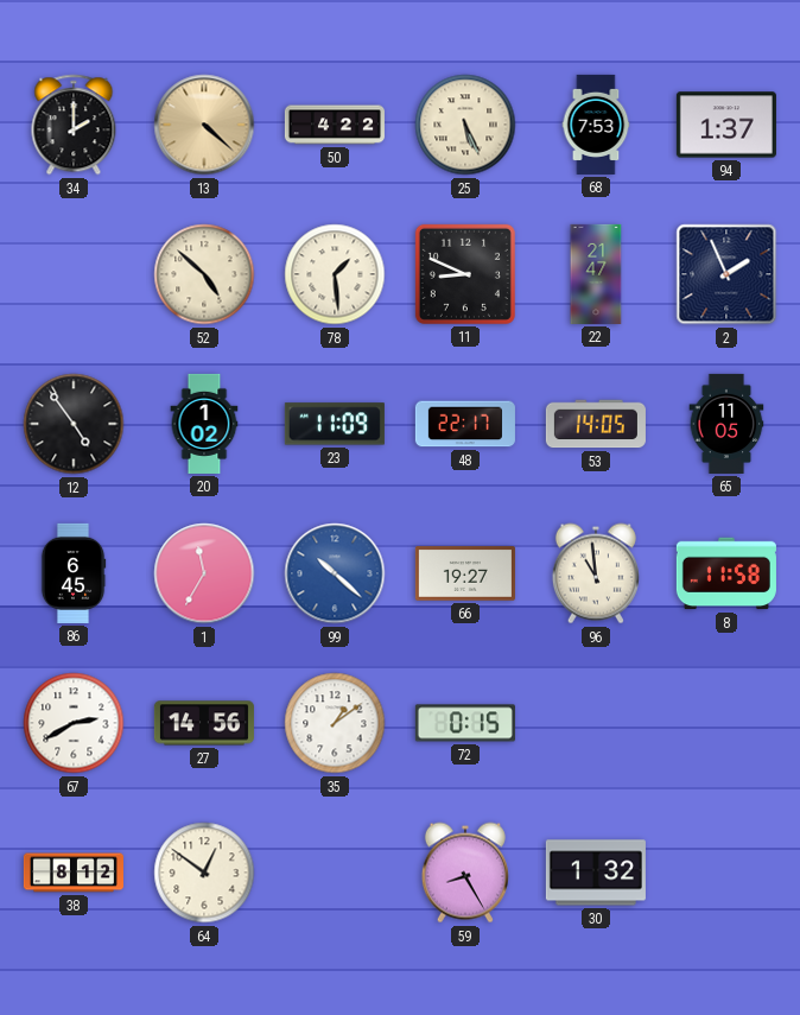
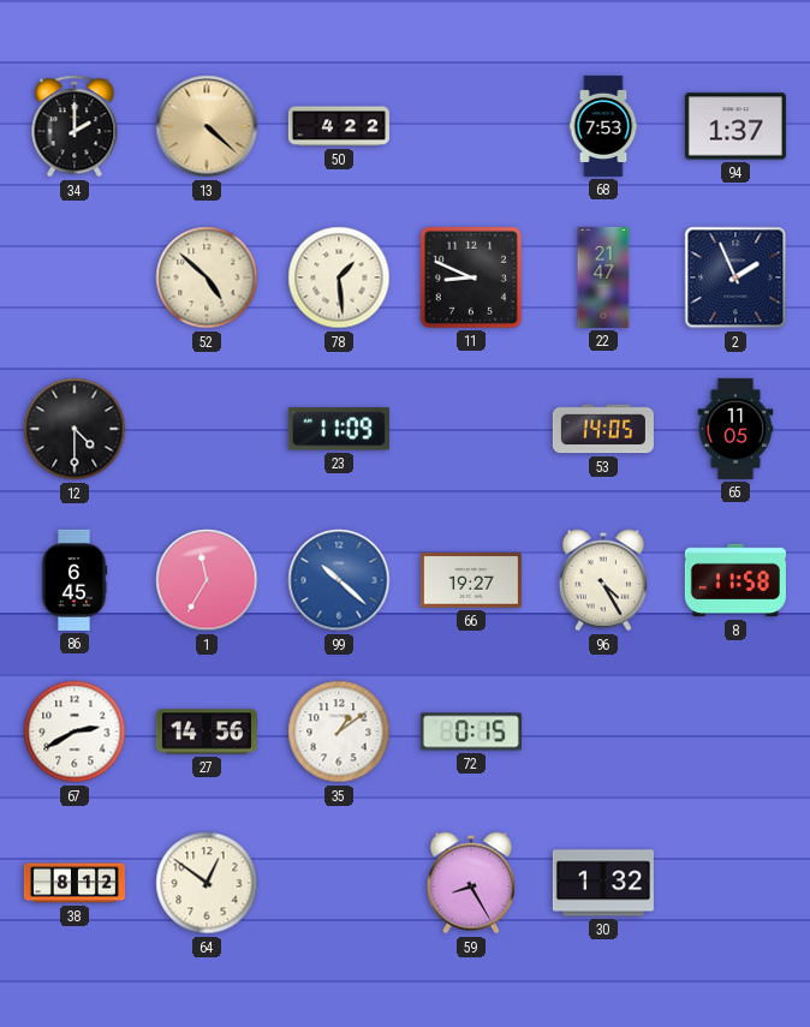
25: 5:26 -> none (465, 125)
12: 4:54 -> 4:30 (75, 429)
20: 1:02 -> none (204, 424)
48: 22:17 -> none (465, 424)
96: 10:59 -> 4:25 (603, 580)
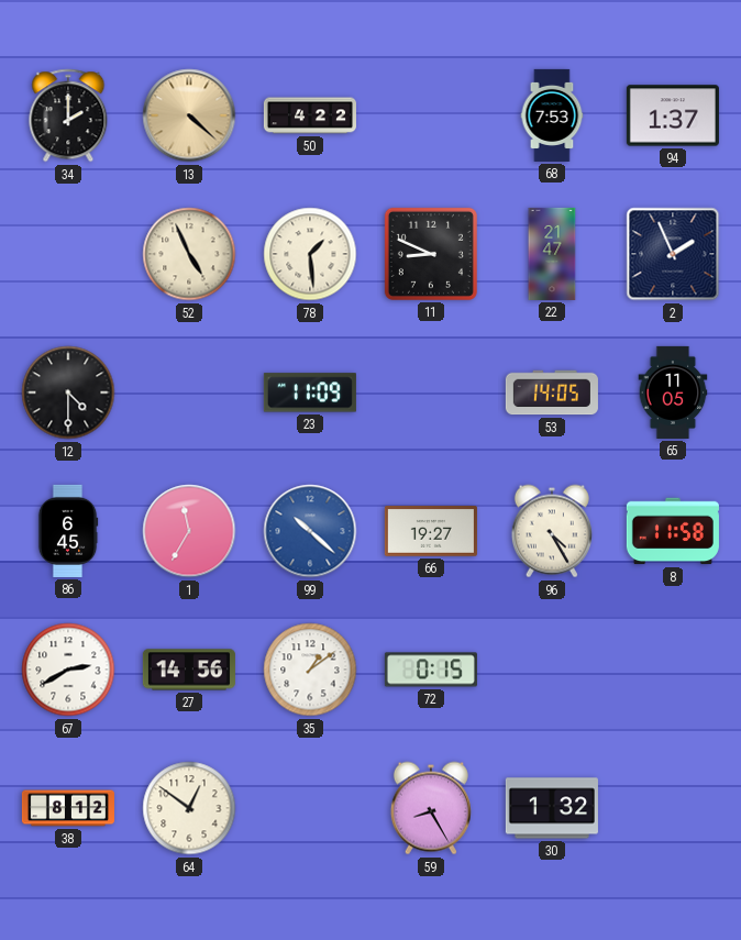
52: 4:52 -> 4:56 (189, 254)
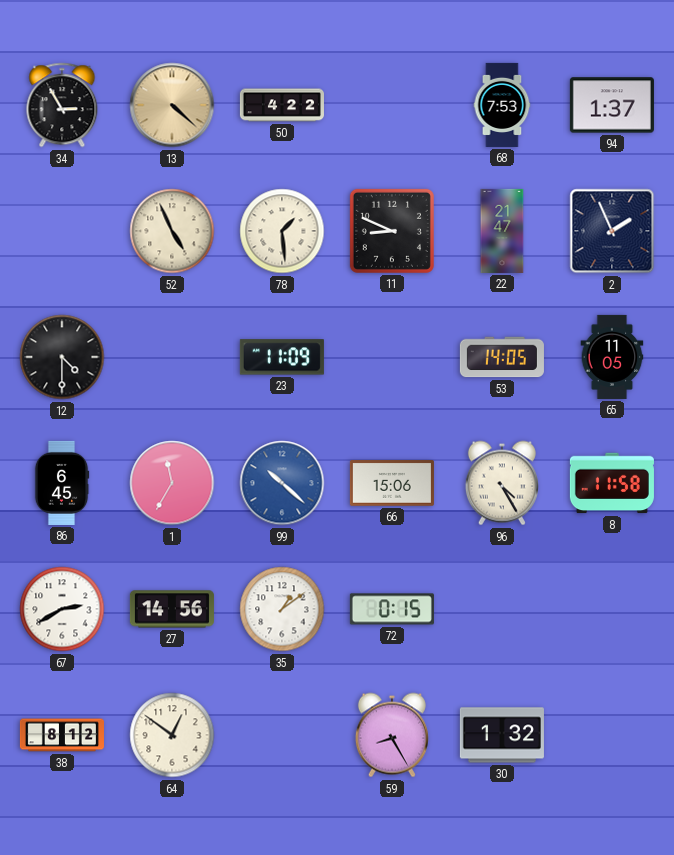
34: 2:00 -> 2:55 (62, 105)
66: 19:27 -> 15:06 (392, 483)
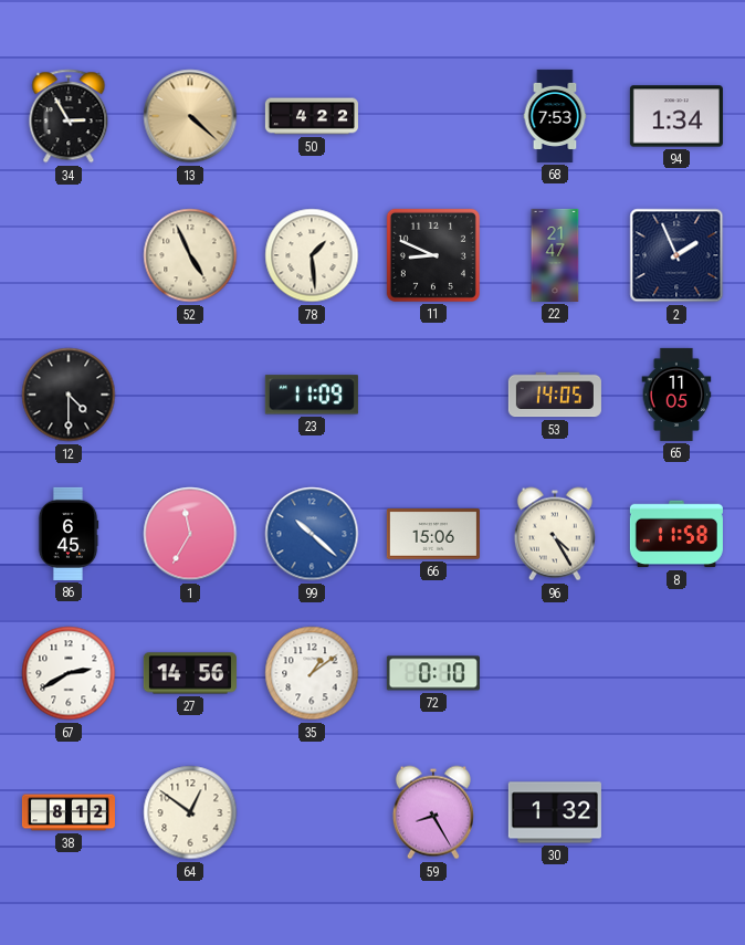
94: 1:37 -> 1:34 (676, 116)
72: 0:15 -> 0:10 (433, 673)
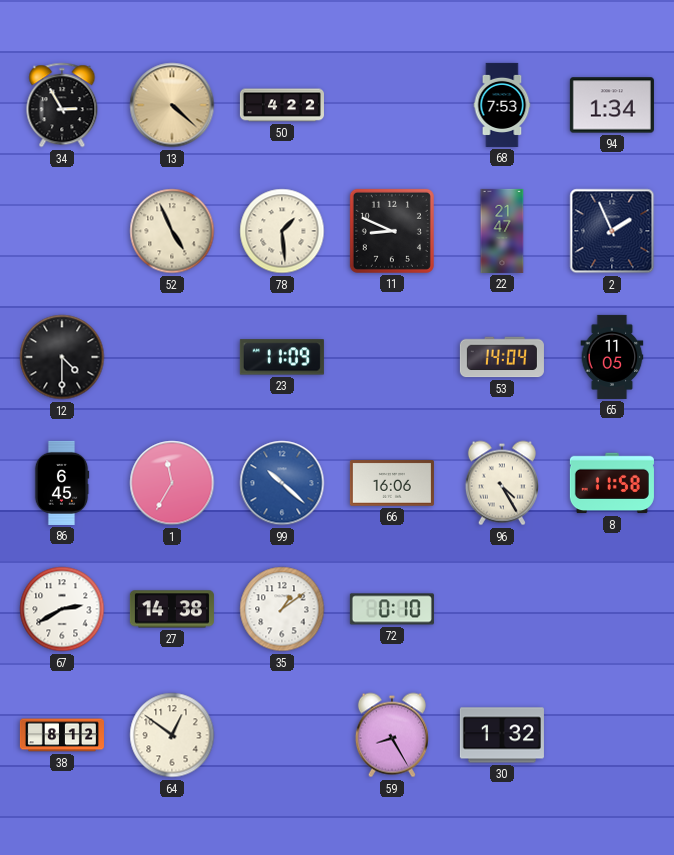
53: 14:05 -> 14:04 (502, 357)
66: 15:06 -> 16:06 (392, 483)
27: 14:56 -> 14:38 (172, 609)
